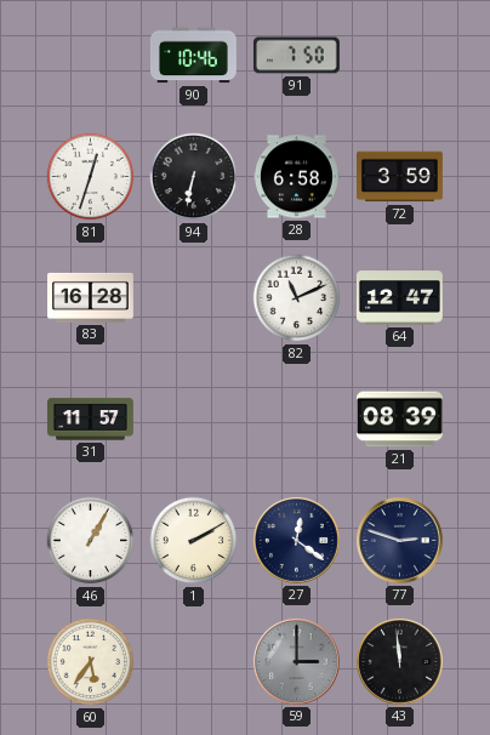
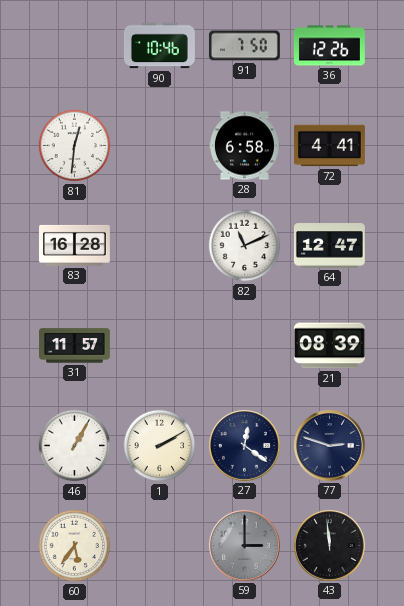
36: none -> 12:26 (329, 46)
81: 12:33 -> 12:31 (75, 146)
94: 6:32 -> none (194, 177)
72: 3:59 -> 4:41 (330, 146)
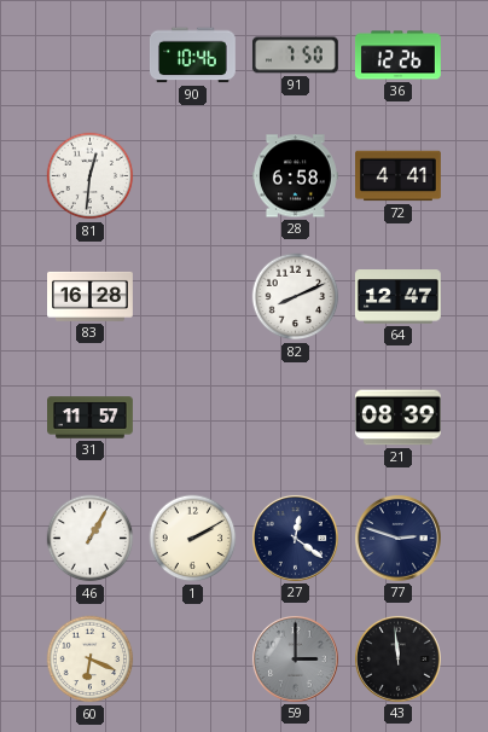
82: 11:11 -> 8:11 (296, 297)
60: 5:36 -> 6:19 (91, 660)
